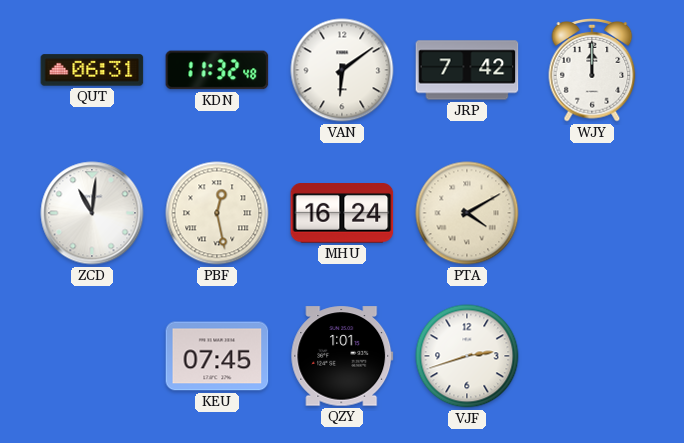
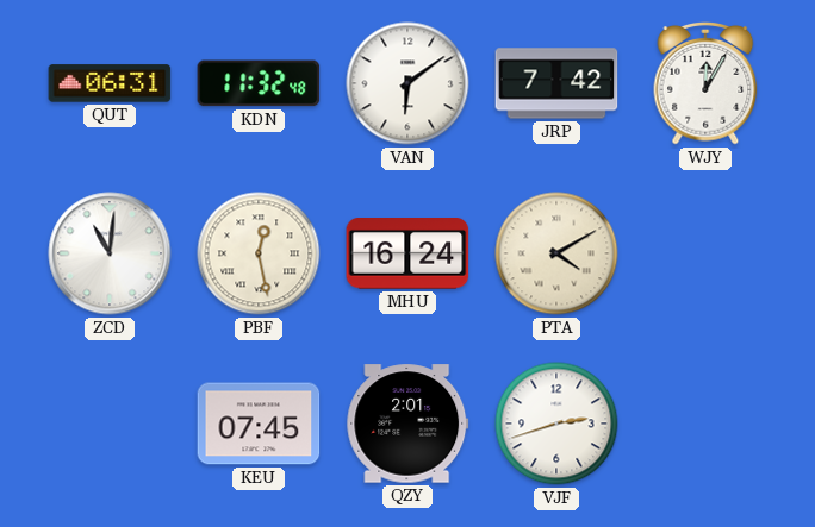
WJY: 12:00 -> 12:05 (705, 84)
QZY: 1:01 -> 2:01 (407, 424)
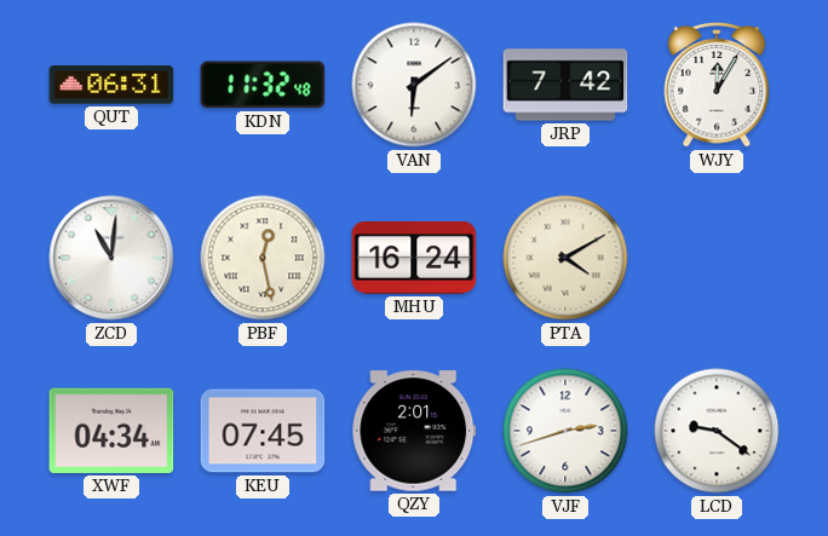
XWF: none -> 04:34 (111, 431)
LCD: none -> 9:21 (717, 431)
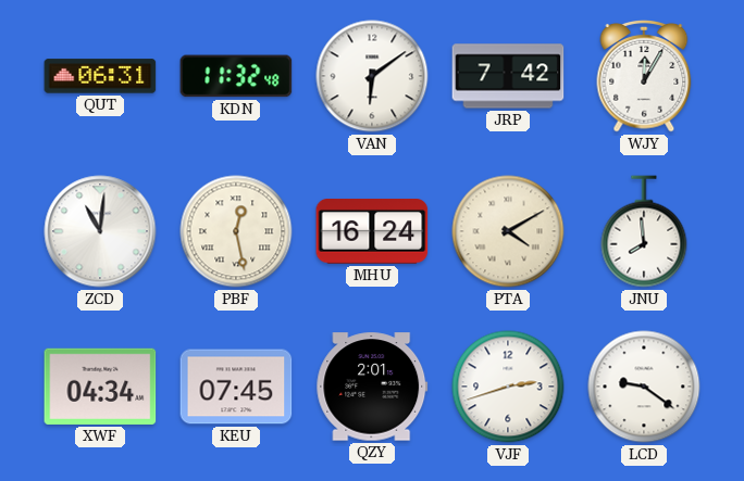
JNU: none -> 7:59 (644, 231)
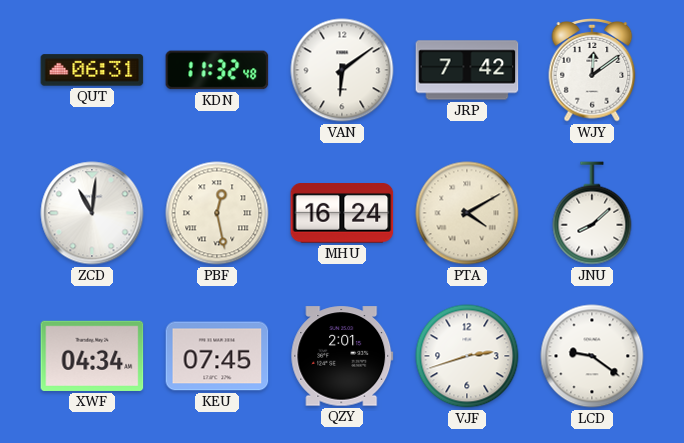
WJY: 12:05 -> 12:09 (592, 71)
JNU: 7:59 -> 8:08 (592, 213)
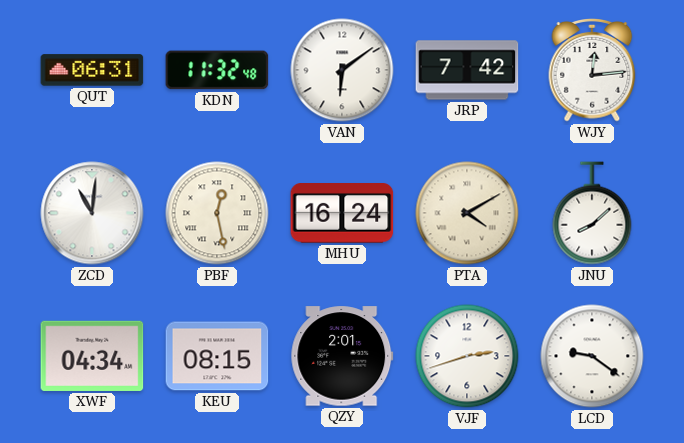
WJY: 12:09 -> 12:14 (592, 71)
KEU: 07:45 -> 08:15 (217, 356)
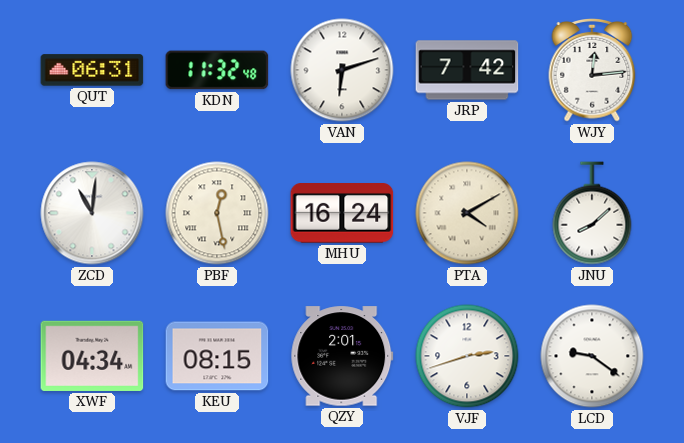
VAN: 6:09 -> 6:12 (342, 70)
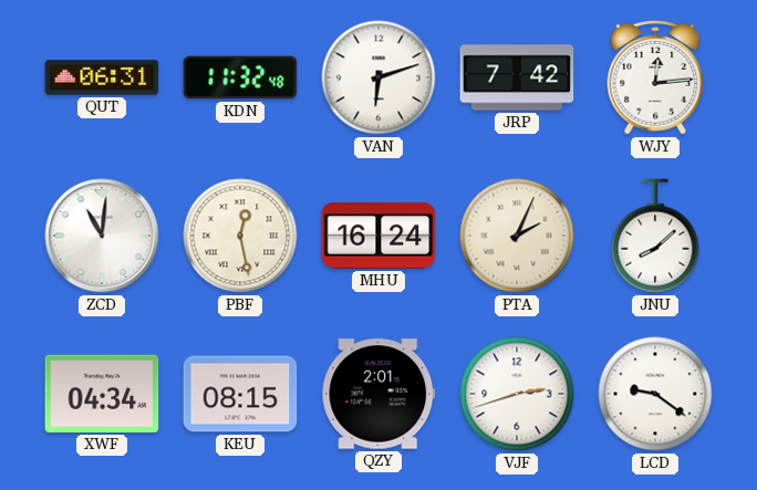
PTA: 4:10 -> 2:04 (517, 236)
